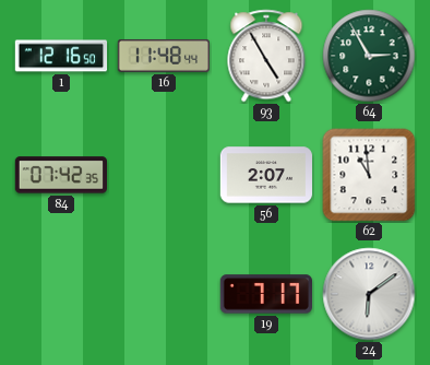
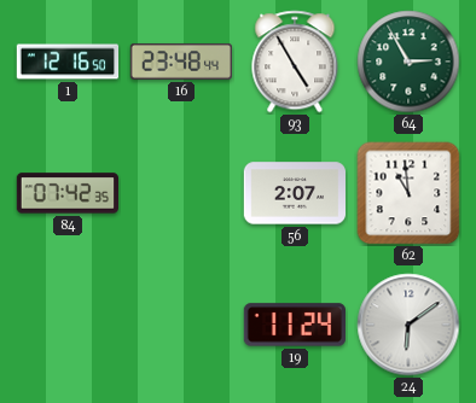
16: 11:48 -> 23:48 (181, 62)
19: 7:17 -> 11:24 (294, 325)
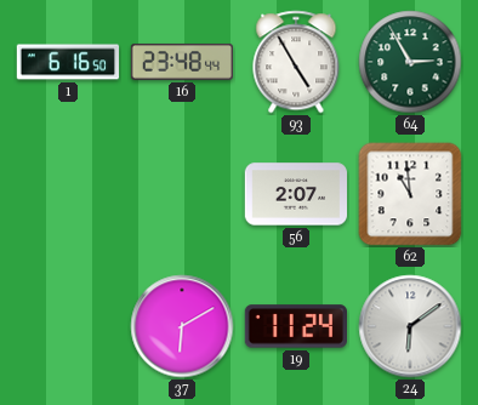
1: 12:16 -> 6:16 (68, 62)
84: 07:42 -> none (68, 193)
37: none -> 6:10 (182, 326)
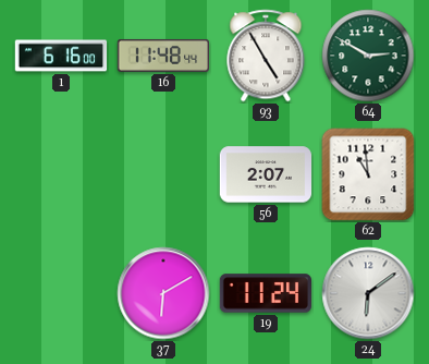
1: 6:16:50 -> 6:16:00 (61, 56)
16: 23:48 -> 11:48 (163, 56)
64: 2:55 -> 2:50 (368, 56)
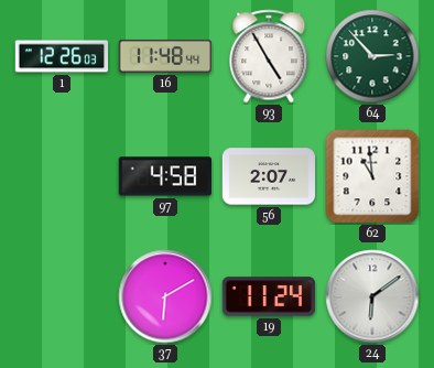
1: 6:16 -> 12:26 (62, 56)
64: 2:50 -> 2:53 (372, 56)
97: none -> 4:58 (164, 176)
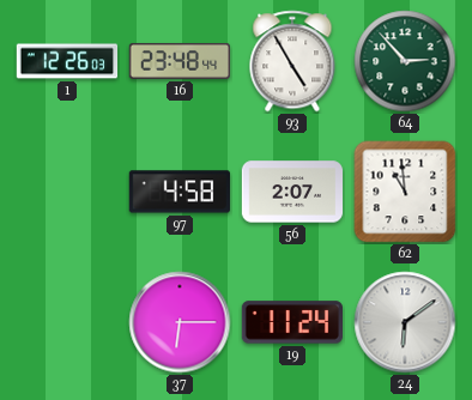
16: 11:48 -> 23:48 (180, 61)
37: 6:10 -> 6:15 (180, 322)
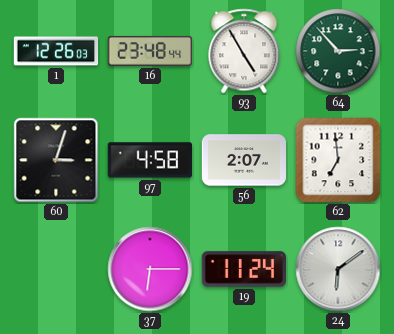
60: none -> 3:03 (56, 160)
62: 10:59 -> 6:59 (338, 160)
